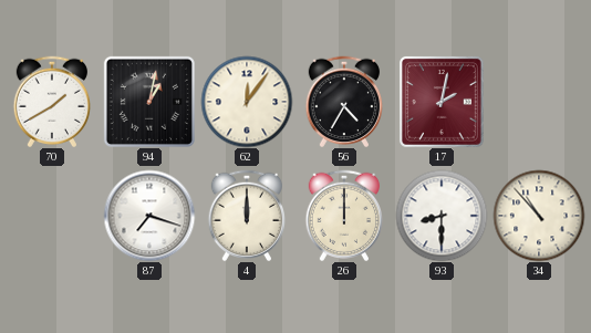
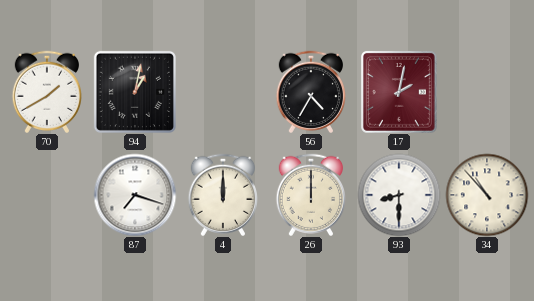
62: 12:06 -> none (247, 102)
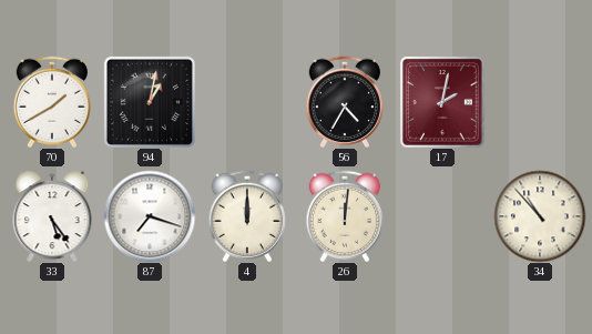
33: none -> 5:24 (52, 216)
26: 12:00 -> 12:01 (344, 215)
93: 8:30 -> none (399, 195)
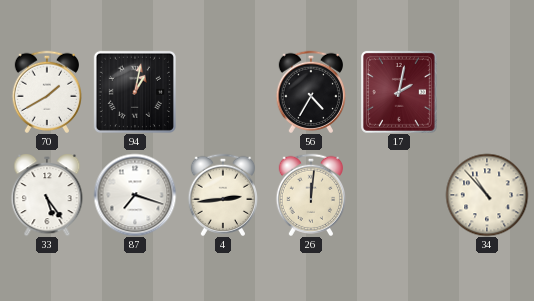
4: 12:00 -> 2:44 (222, 194)
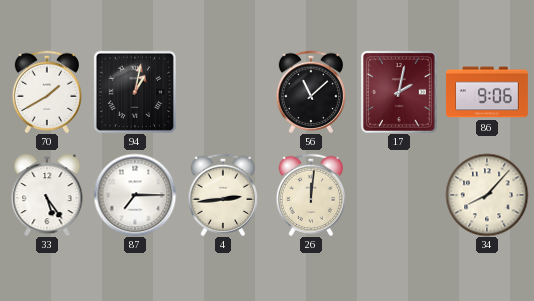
56: 4:35 -> 11:08 (310, 91)
86: none -> 9:06 (487, 92)
87: 7:18 -> 7:15 (135, 195)
34: 10:53 -> 8:07 (487, 195)
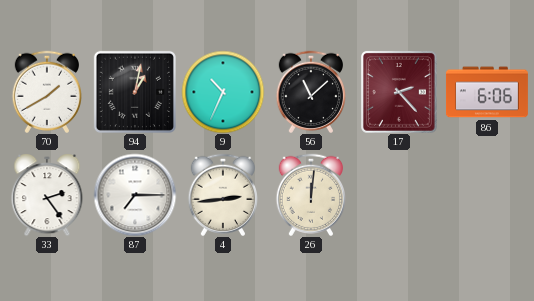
9: none -> 10:34 (223, 92)
17: 2:02 -> 2:23 (399, 92)
86: 9:06 -> 6:06 (487, 92)
33: 5:24 -> 2:24 (47, 195)
34: 8:07 -> none (487, 195)
